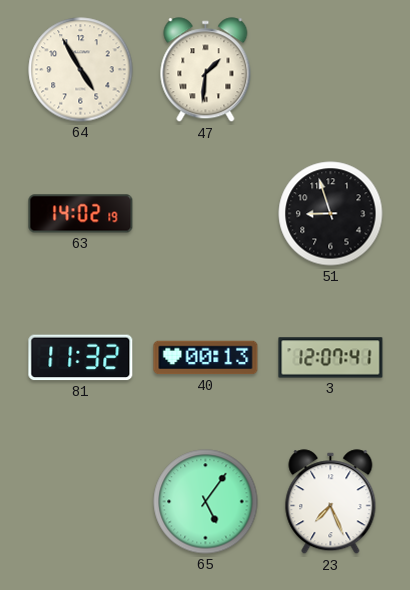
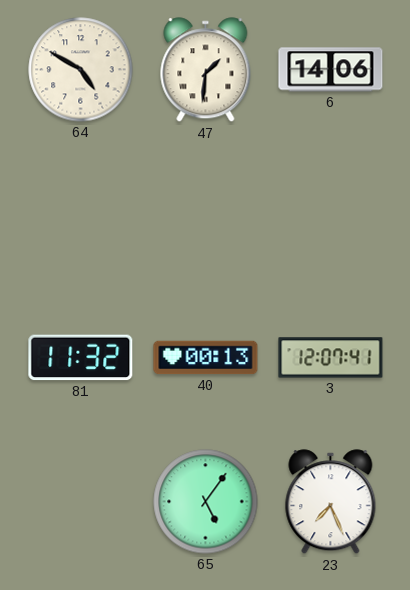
64: 4:55 -> 4:50 (81, 70)
6: none -> 14:06 (331, 70)
63: 14:02 -> none (81, 214)
51: 8:57 -> none (331, 214)
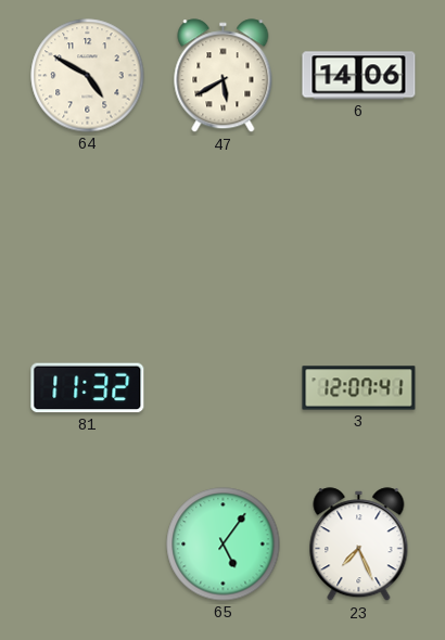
47: 1:31 -> 5:40 (224, 76)
40: 00:13 -> none (206, 358)
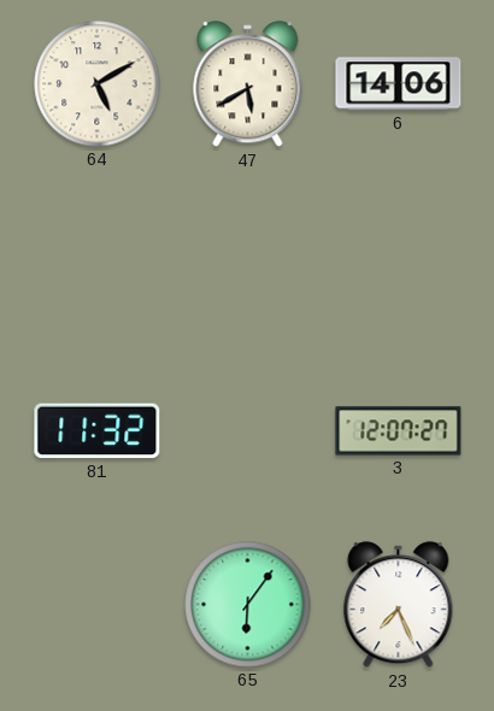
64: 4:50 -> 5:10 (98, 84)
3: 12:07:41 -> 12:07:27 (399, 431)
65: 5:06 -> 6:06 (248, 605)
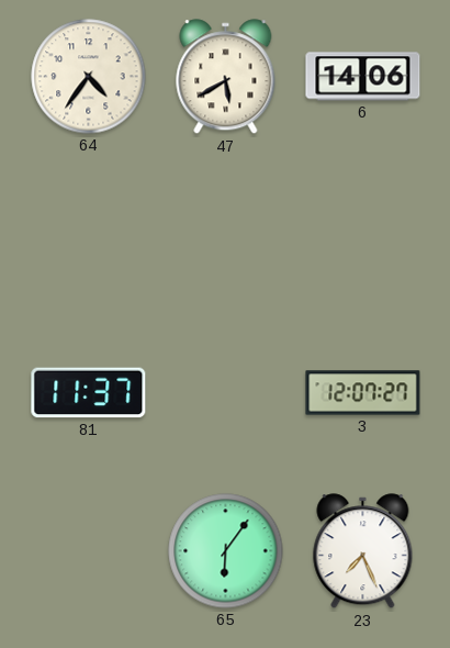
64: 5:10 -> 4:36 (89, 77)
81: 11:32 -> 11:37 (89, 393)
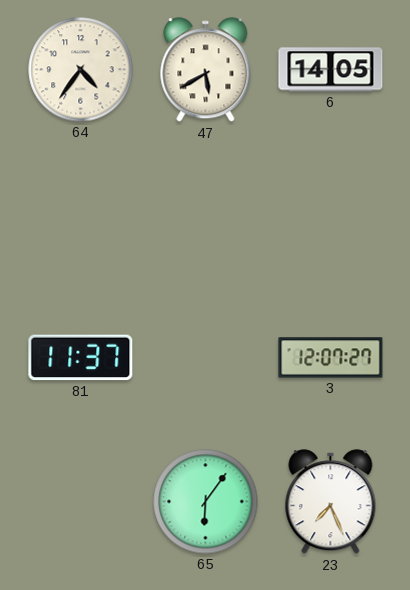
6: 14:06 -> 14:05 (331, 70)
